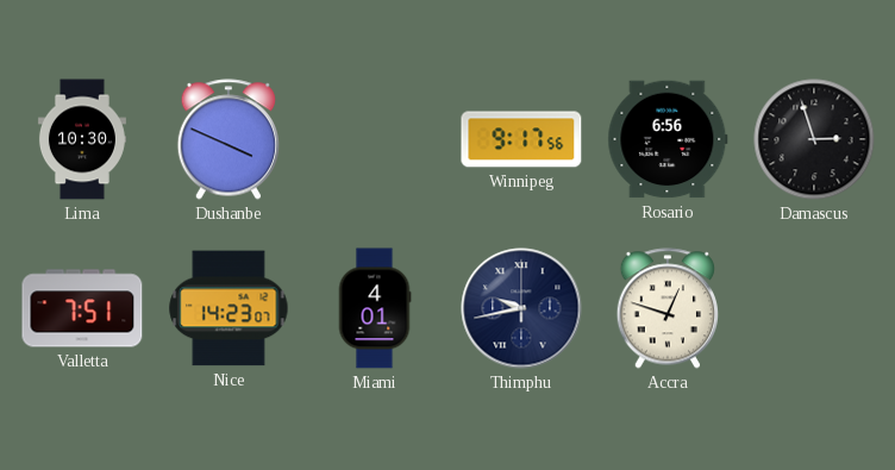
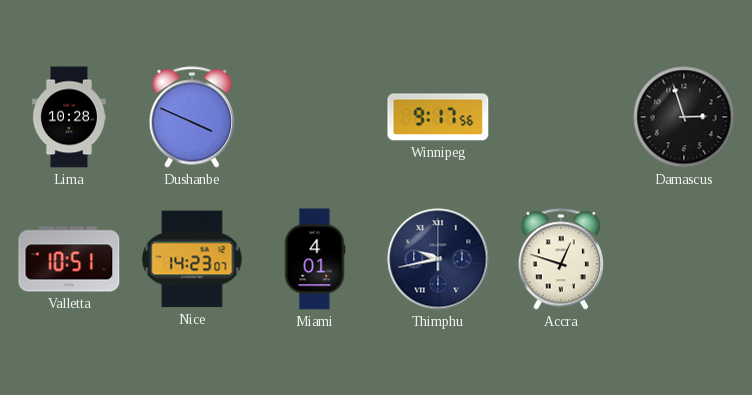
Lima: 10:30 -> 10:28 (69, 117)
Rosario: 6:56 -> none (668, 139)
Valletta: 7:51 -> 10:51 (69, 259)
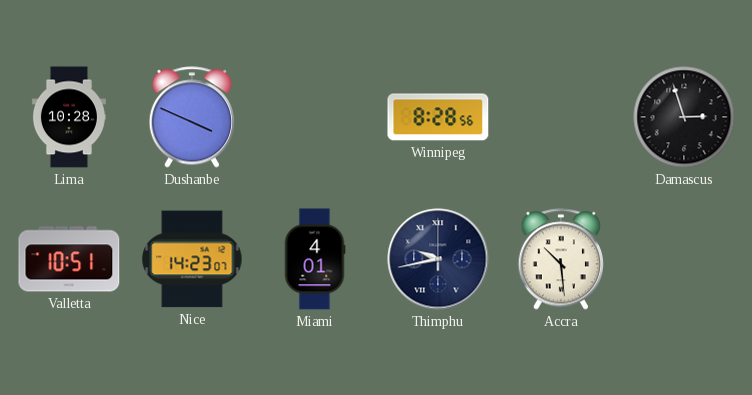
Winnipeg: 9:17 -> 8:28 (438, 117)
Accra: 12:48 -> 10:29 (560, 259)
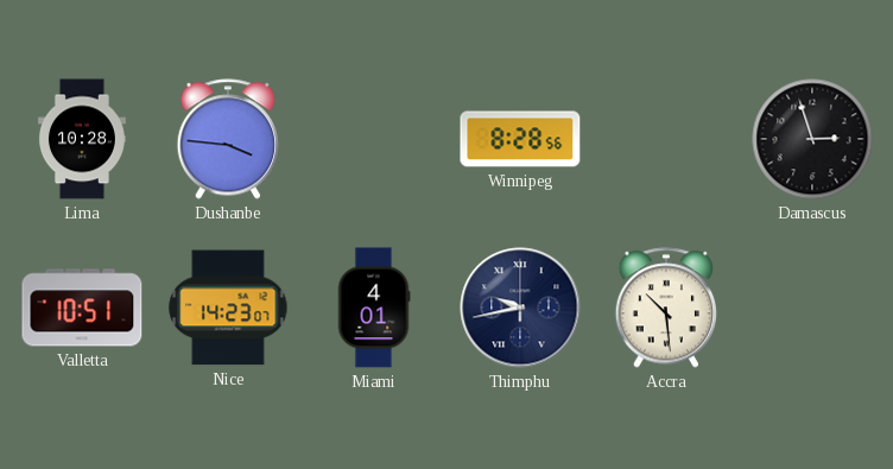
Dushanbe: 3:49 -> 3:46 (227, 139)
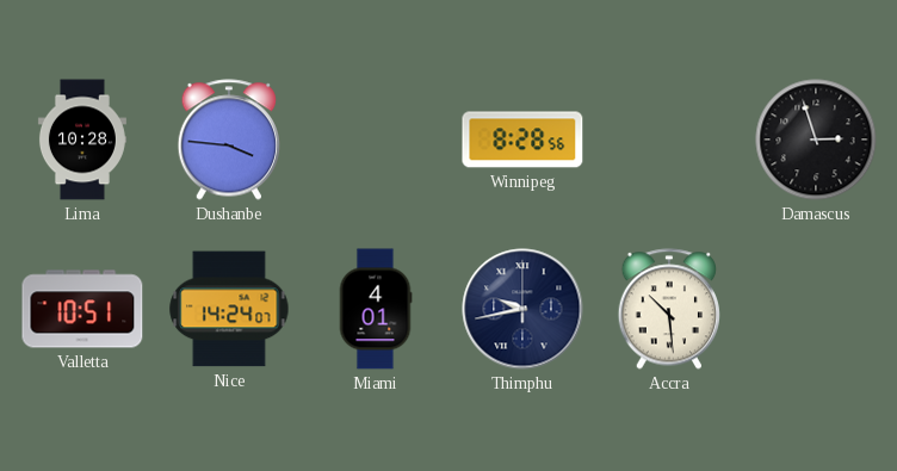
Nice: 14:23 -> 14:24 (229, 309)
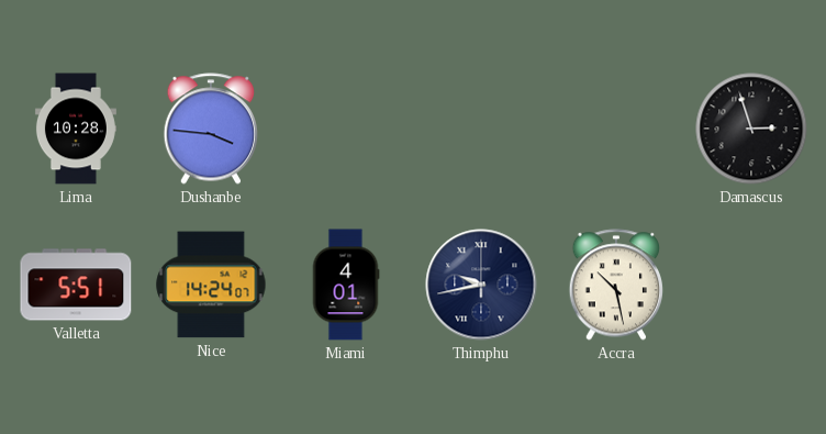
Winnipeg: 8:28 -> none (522, 140)
Valletta: 10:51 -> 5:51 (76, 285)
Accra: 10:29 -> 10:28 (615, 285)
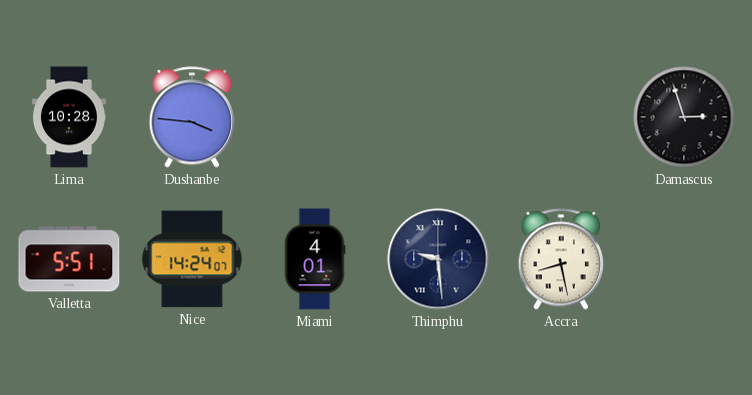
Thimphu: 9:43 -> 9:29 (438, 259)
Accra: 10:28 -> 8:28 (560, 259)
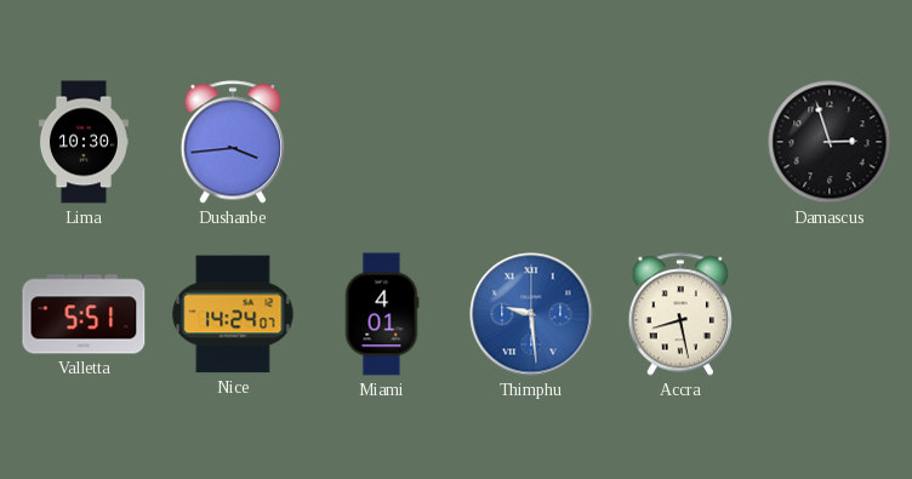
Lima: 10:28 -> 10:30 (84, 142)
Dushanbe: 3:46 -> 3:44 (232, 142)
Thimphu dial: navy -> blue (531, 314)
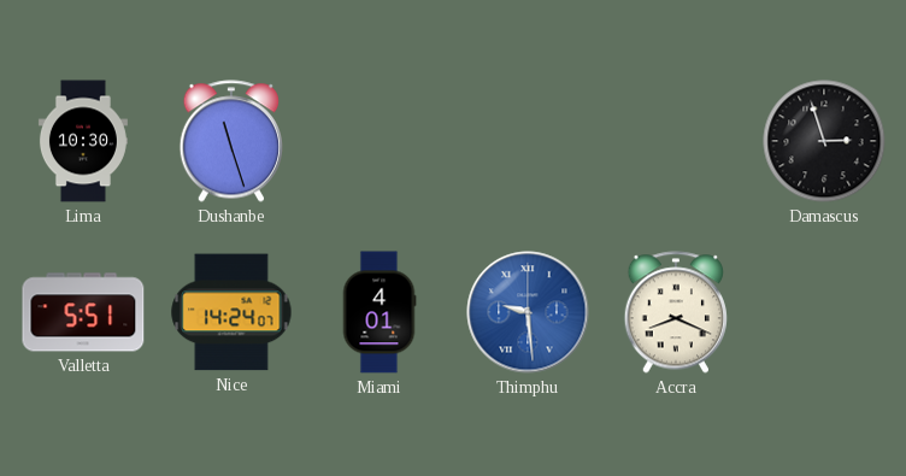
Dushanbe: 3:44 -> 11:27 (230, 141)
Accra: 8:28 -> 8:19 (675, 312)
